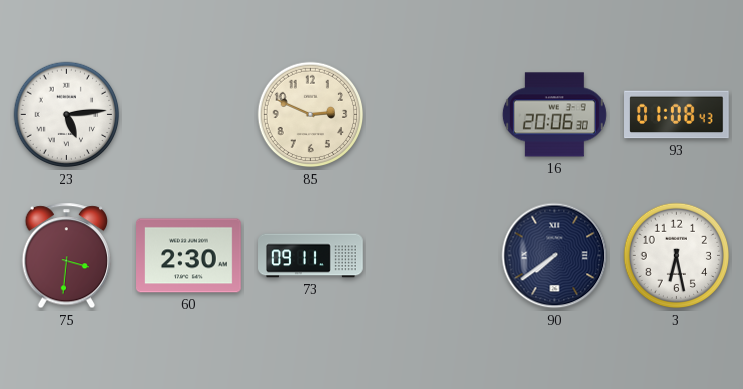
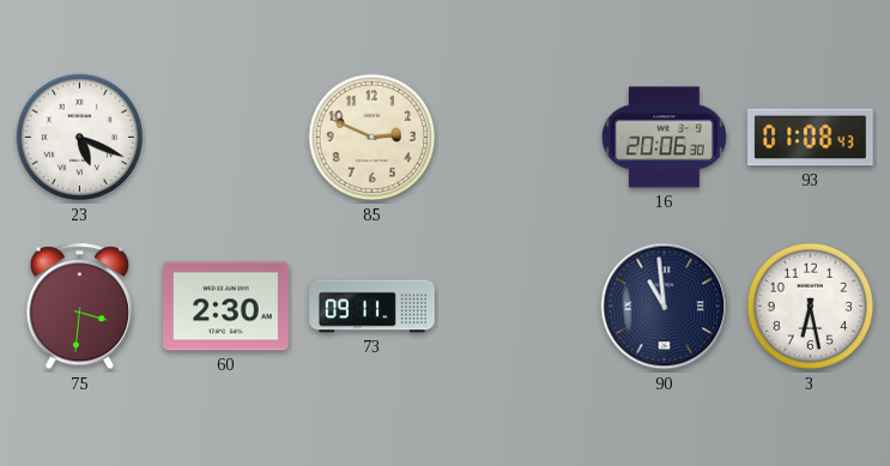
23: 5:14 -> 5:19 (80, 138)
90: 7:39 -> 10:59 (665, 307)
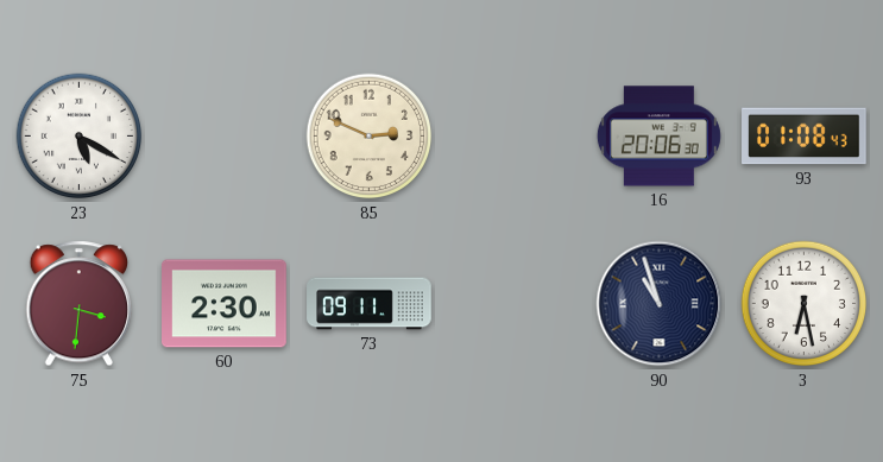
23: 5:19 -> 5:20 (80, 137)
90: 10:59 -> 10:57 (660, 304)
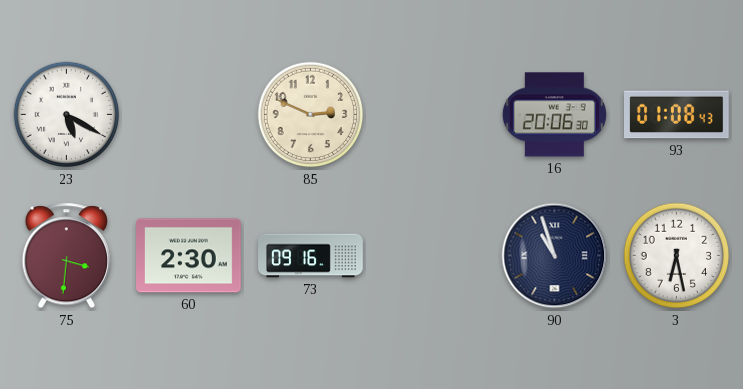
73: 09:11 -> 09:16 (311, 256)
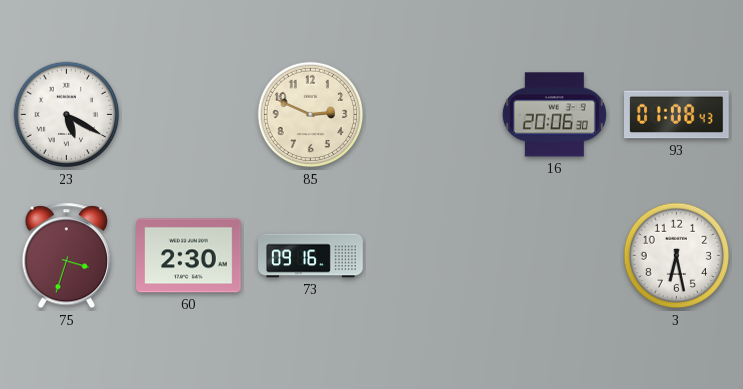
75: 3:31 -> 3:33 (67, 256)
90: 10:57 -> none (555, 256)
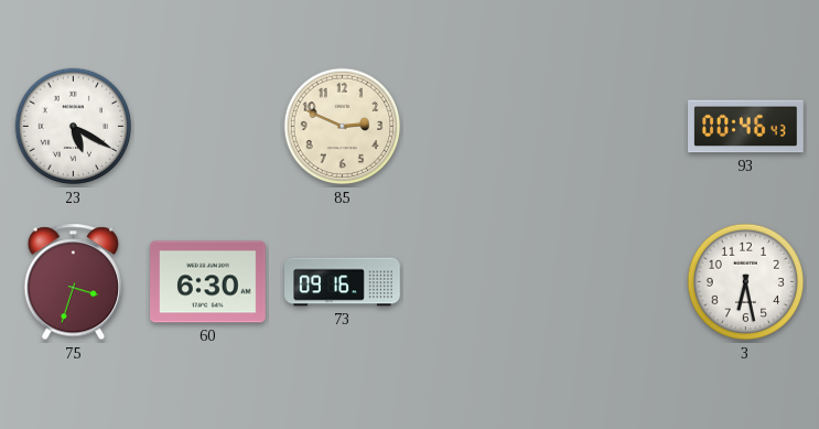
16: 20:06 -> none (554, 115)
93: 01:08 -> 00:46 (746, 127)
60: 2:30 -> 6:30 (208, 282)
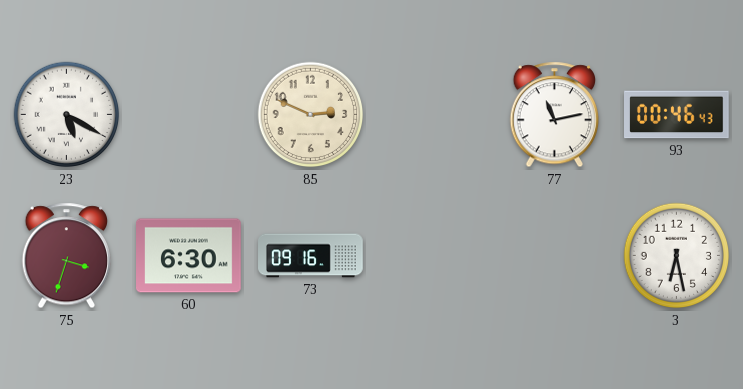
77: none -> 11:13 (555, 115)
